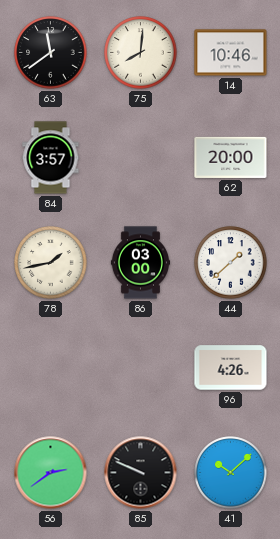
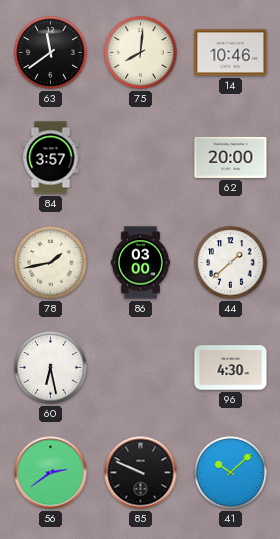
60: none -> 6:28 (51, 368)
96: 4:26 -> 4:30 (231, 368)
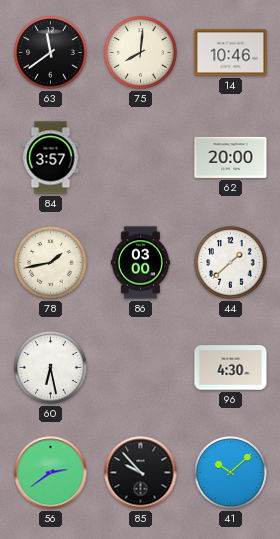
85: 9:49 -> 9:53 (141, 473)
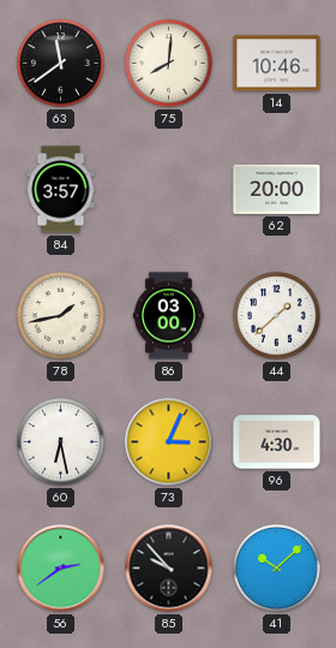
73: none -> 3:04 (169, 442)
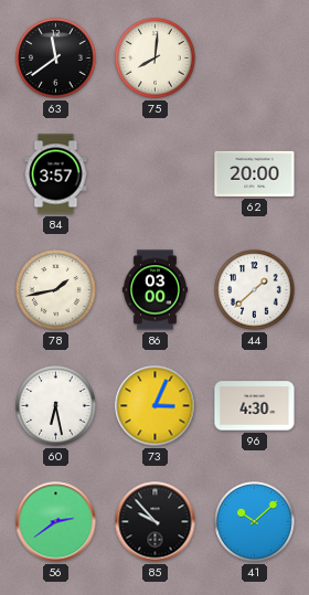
14: 10:46 -> none (277, 64)
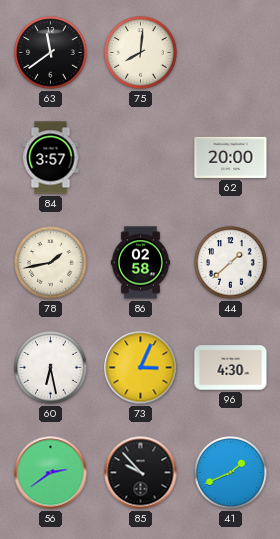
86: 03:00 -> 02:58 (140, 263)
41: 10:08 -> 1:41 (231, 473)
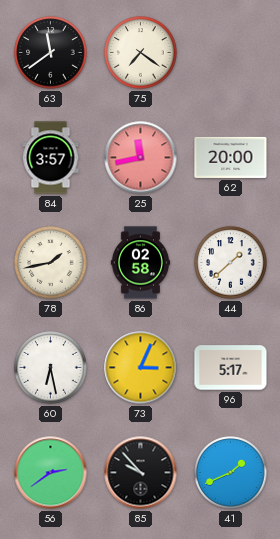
75: 8:01 -> 7:21 (141, 53)
25: none -> 11:43 (141, 158)
96: 4:30 -> 5:17 (231, 368)
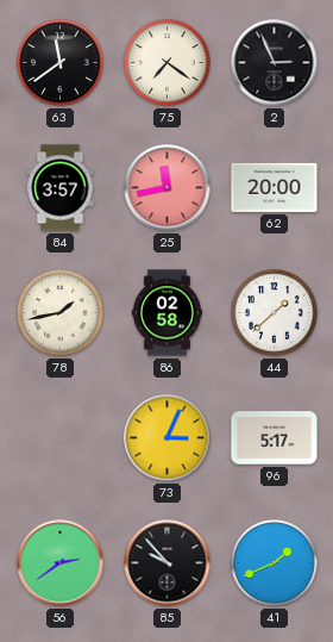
2: none -> 2:56 (275, 63)
60: 6:28 -> none (51, 368)
